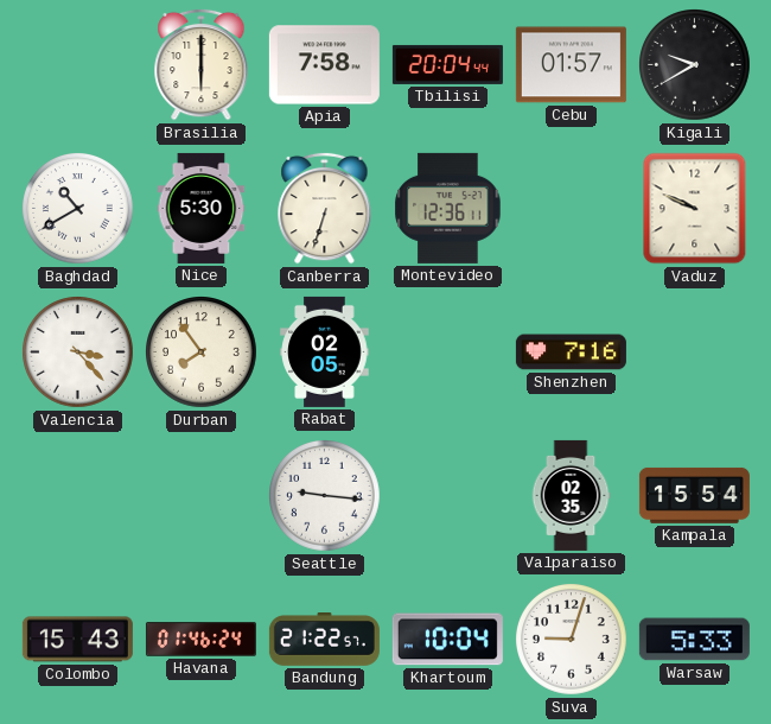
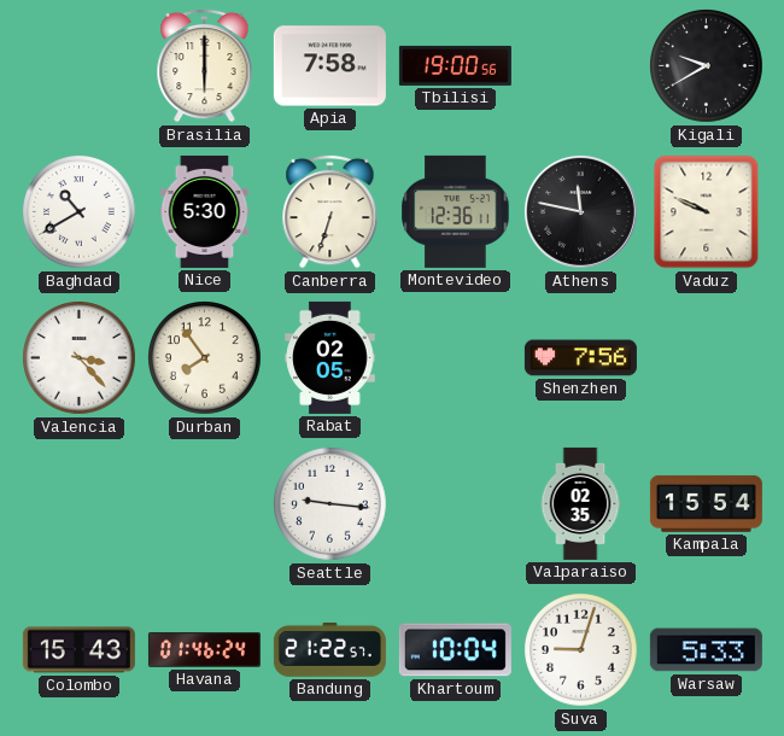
Tbilisi: 20:04 -> 19:00 (455, 65)
Cebu: 01:57 -> none (571, 65)
Athens: none -> 11:47 (580, 211)
Shenzhen: 7:16 -> 7:56 (580, 358)
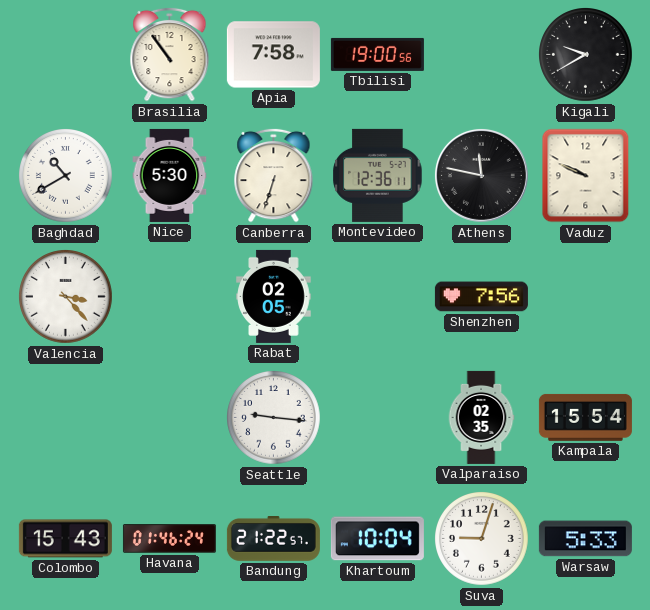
Brasilia: 6:00 -> 10:54 (170, 54)
Durban: 7:54 -> none (205, 358)
